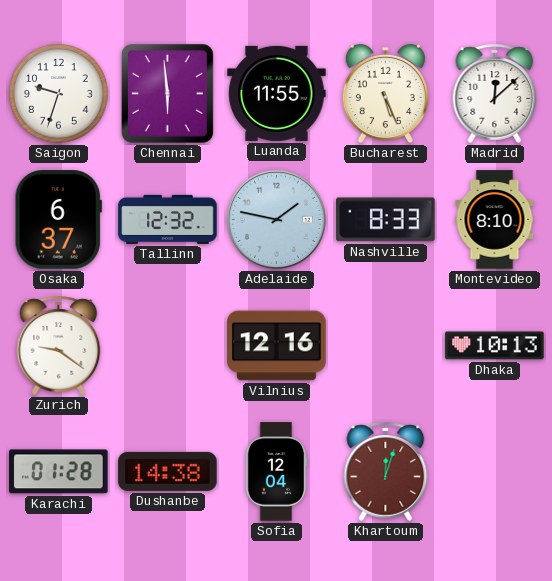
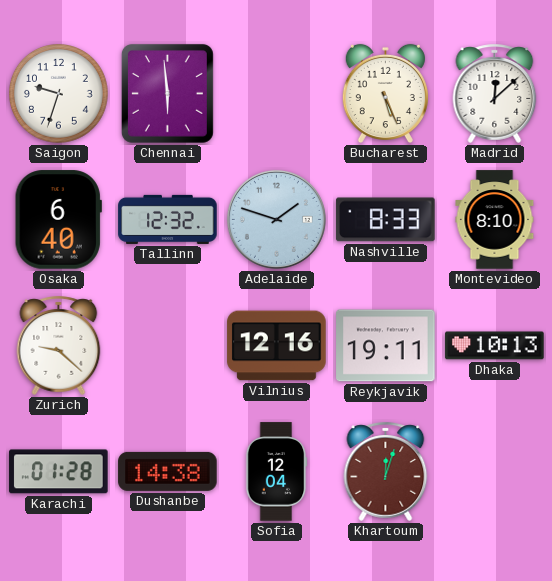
Luanda: 11:55 -> none (277, 93)
Osaka: 6:37 -> 6:40 (58, 220)
Adelaide: 1:47 -> 1:48 (276, 219)
Zurich: 9:21 -> 9:22 (59, 345)
Reykjavik: none -> 19:11 (386, 346)
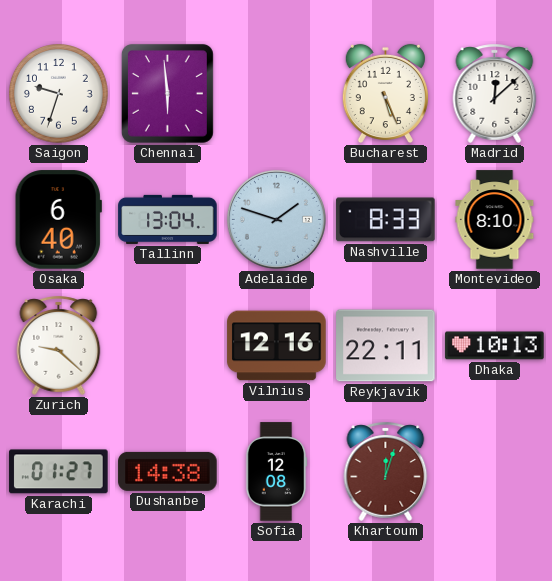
Tallinn: 12:32 -> 13:04 (168, 219)
Reykjavik: 19:11 -> 22:11 (386, 346)
Karachi: 01:28 -> 01:27 (59, 472)
Sofia: 12:04 -> 12:08 (276, 472)
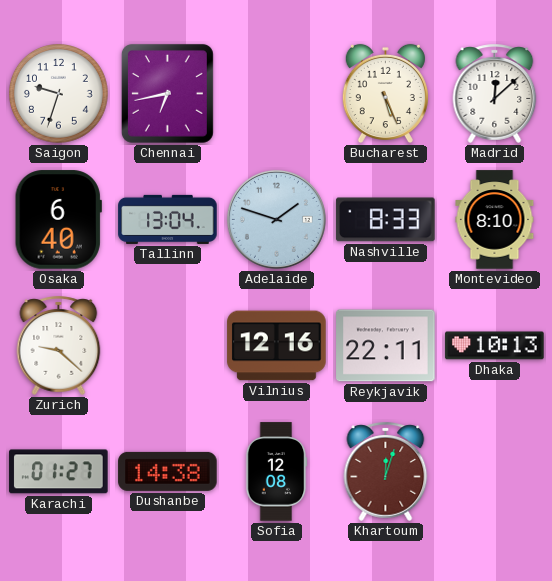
Chennai: 5:59 -> 6:43 (167, 93)
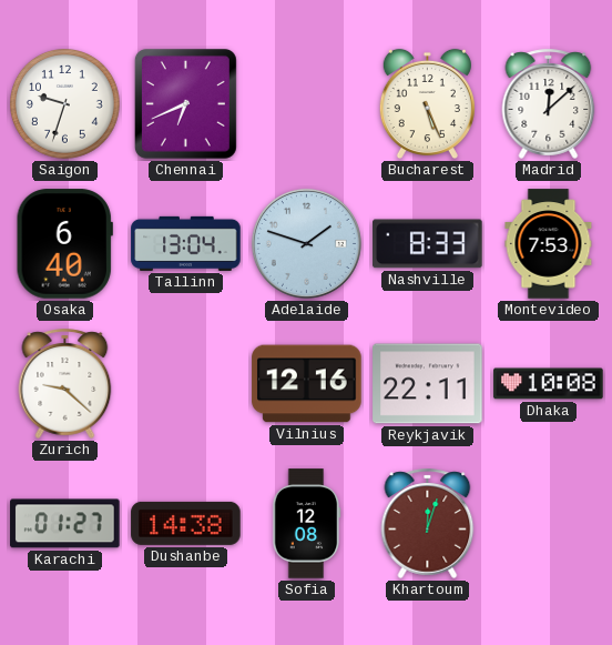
Chennai: 6:43 -> 6:41 (185, 103)
Montevideo: 8:10 -> 7:53 (549, 244)
Dhaka: 10:13 -> 10:08 (549, 384)
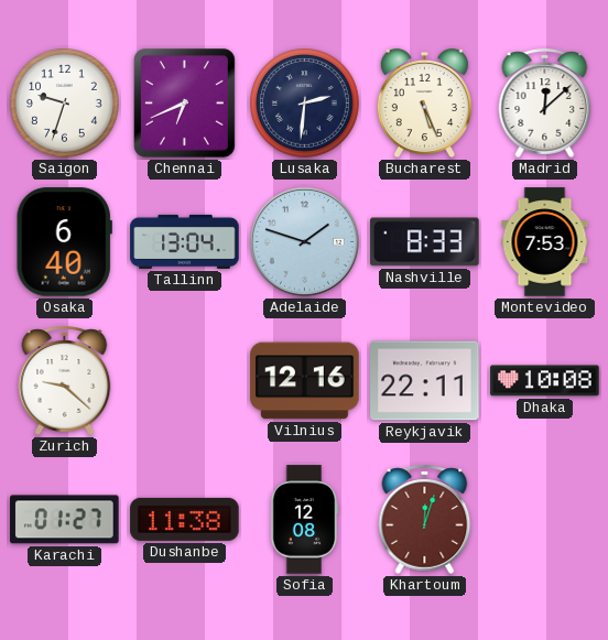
Lusaka: none -> 2:31 (305, 104)
Dushanbe: 14:38 -> 11:38 (185, 519)
